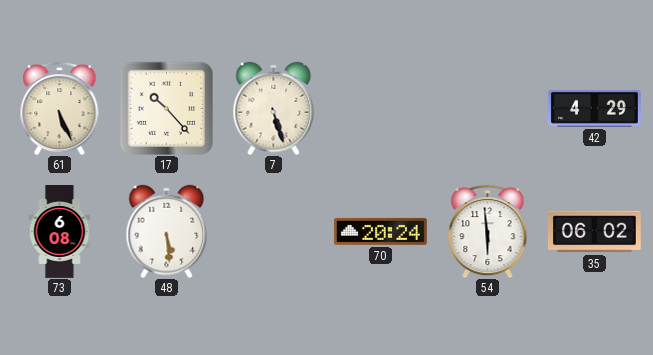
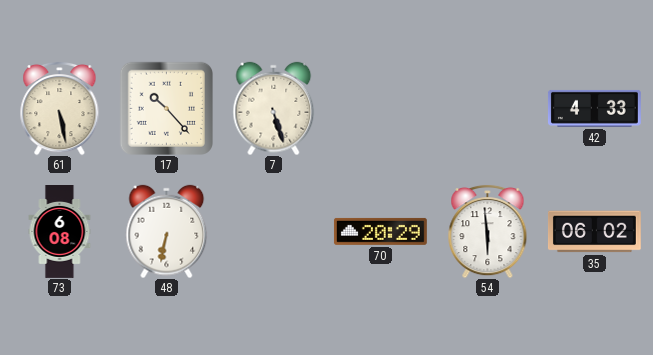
61: 5:26 -> 5:28 (60, 108)
42: 4:29 -> 4:33 (594, 108)
48: 5:29 -> 6:32 (167, 231)
70: 20:24 -> 20:29 (380, 231)
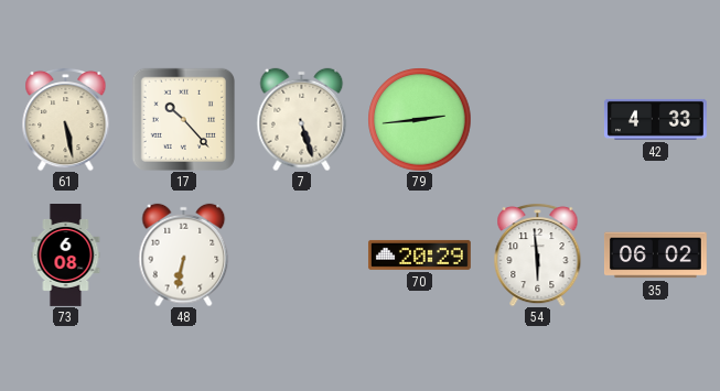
79: none -> 2:44 (419, 119)
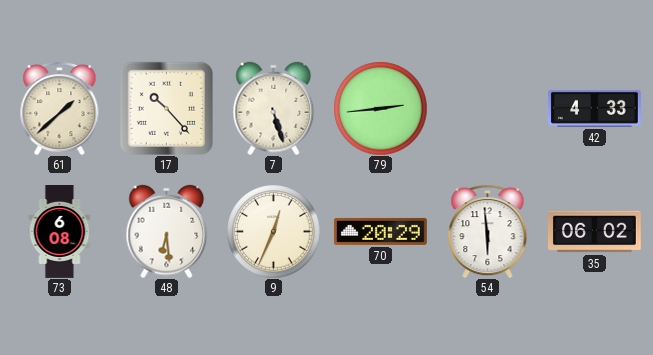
61: 5:28 -> 1:38 (60, 108)
48: 6:32 -> 6:29 (167, 231)
9: none -> 12:34 (273, 231)
